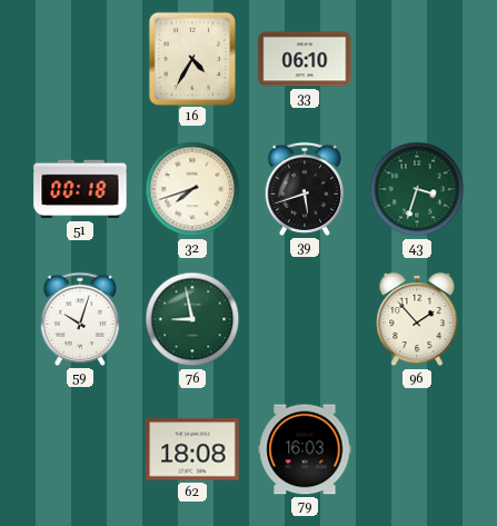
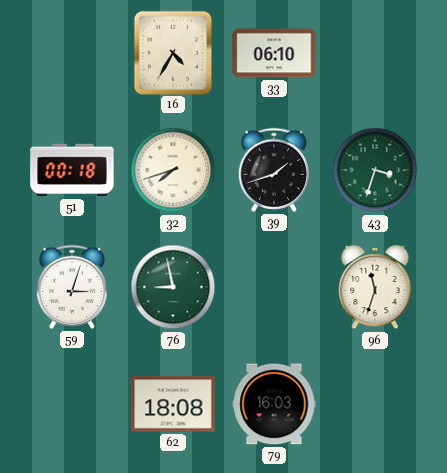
39: 5:42 -> 1:42 (273, 170)
59: 10:03 -> 3:03 (71, 287)
96: 1:53 -> 11:33 (375, 287)
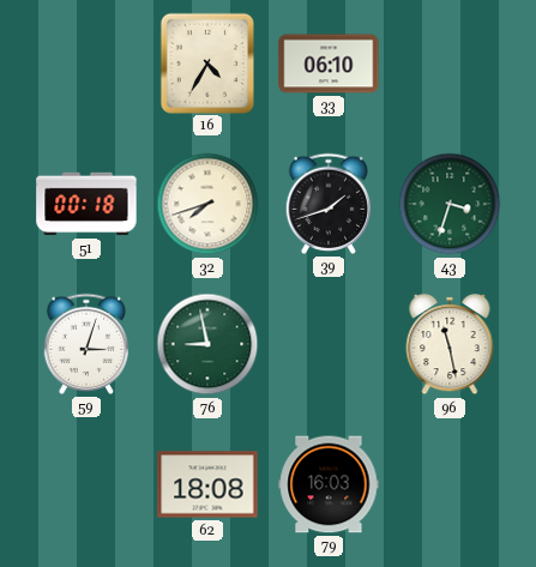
96: 11:33 -> 11:28 (450, 344)
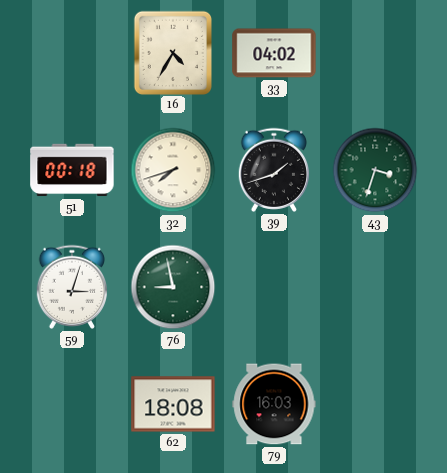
33: 06:10 -> 04:02 (274, 53)
96: 11:28 -> none (450, 344)
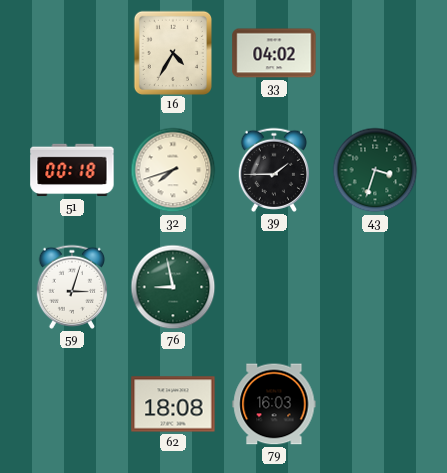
39: 1:42 -> 1:45 (273, 170)
